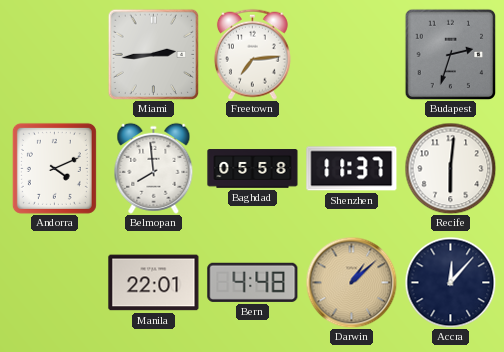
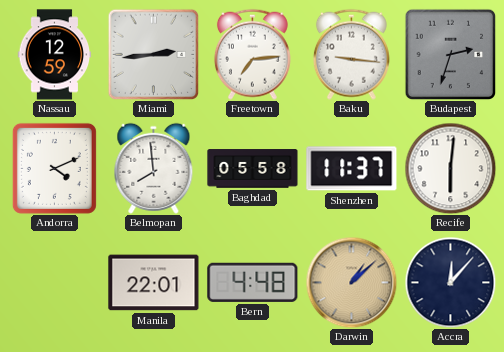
Nassau: none -> 12:59 (55, 55)
Baku: none -> 9:16 (351, 54)
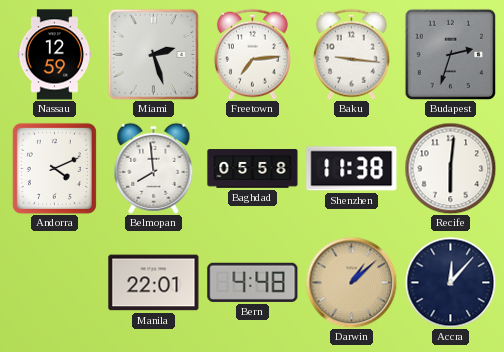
Miami: 2:44 -> 2:27 (153, 54)
Shenzhen: 11:37 -> 11:38 (352, 169)
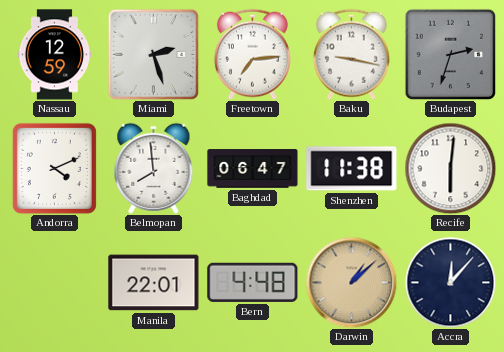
Baku: 9:16 -> 9:17 (351, 54)
Baghdad: 05:58 -> 06:47 (253, 169)
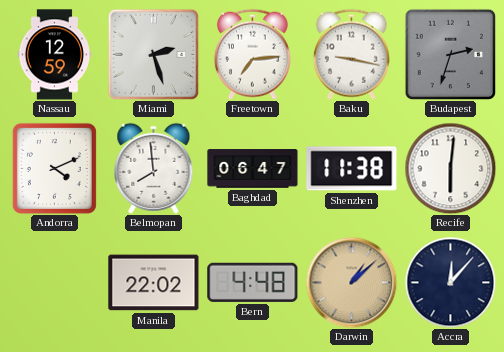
Manila: 22:01 -> 22:02 (154, 283)
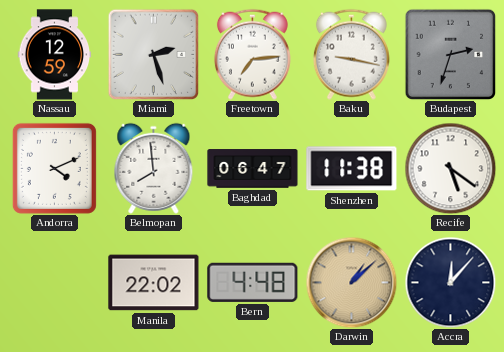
Recife: 6:01 -> 5:21 (450, 168)
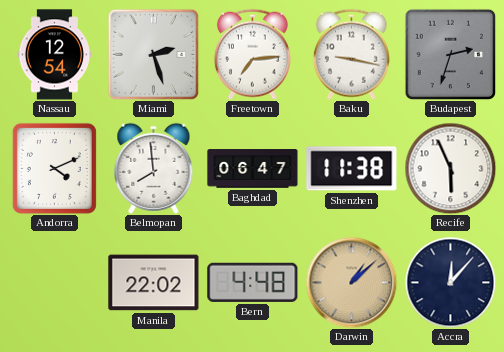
Nassau: 12:59 -> 12:54 (55, 55)
Recife: 5:21 -> 5:56 (450, 168)
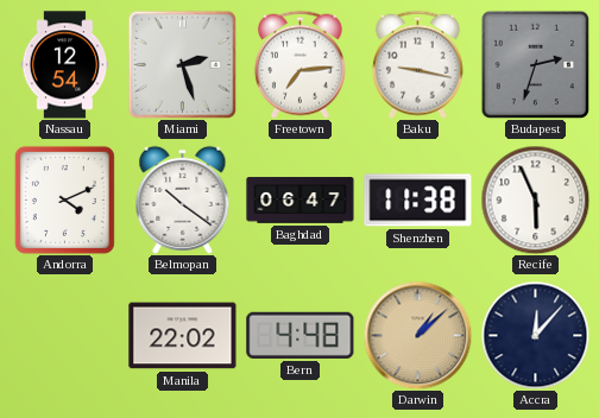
Belmopan: 7:59 -> 10:21 (183, 199)
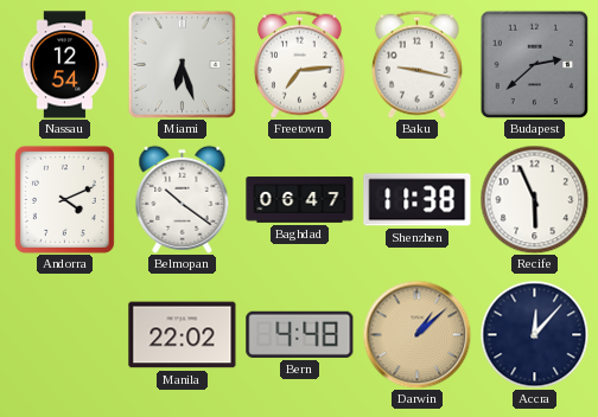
Miami: 2:27 -> 6:27 (182, 64)
Budapest: 2:33 -> 2:38 (534, 64)
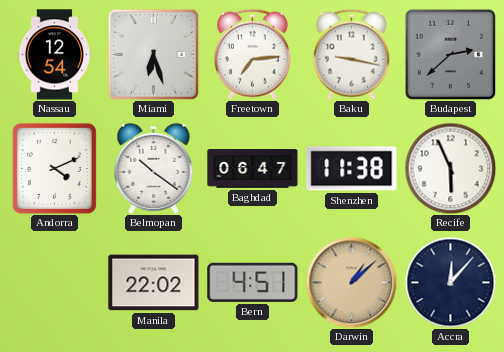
Bern: 4:48 -> 4:51 (253, 282)
